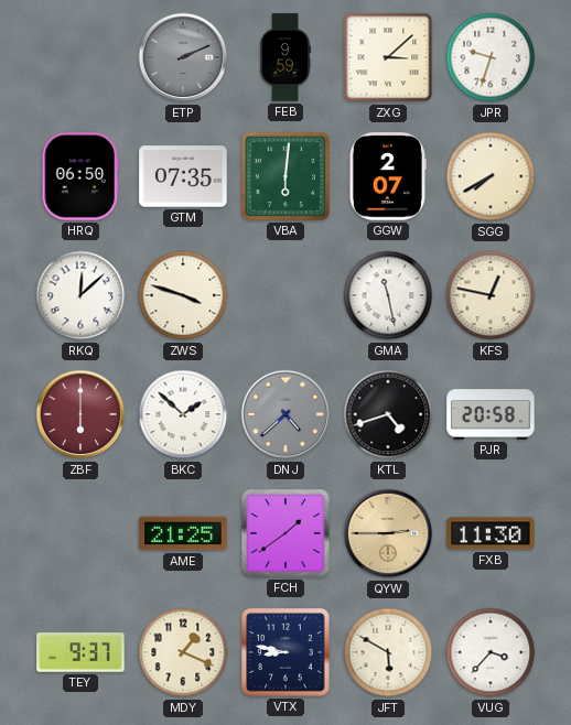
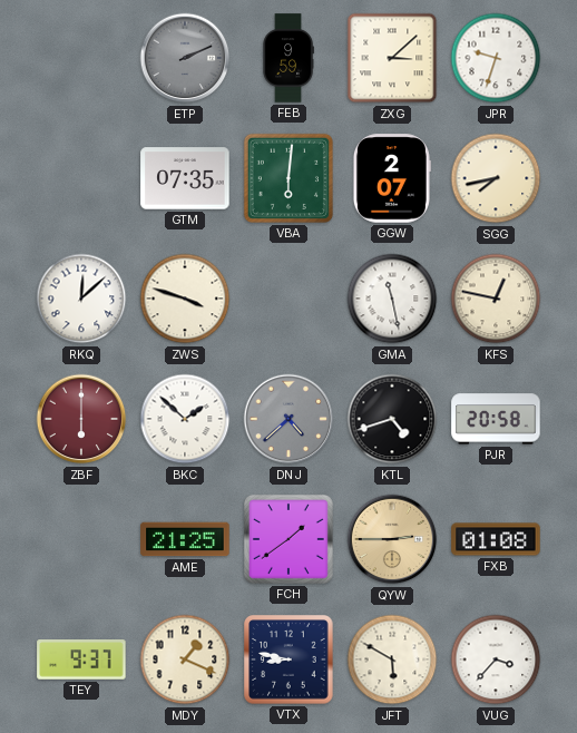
HRQ: 06:50 -> none (80, 176)
SGG: 7:40 -> 7:43 (496, 178)
FXB: 11:30 -> 01:08 (496, 539)
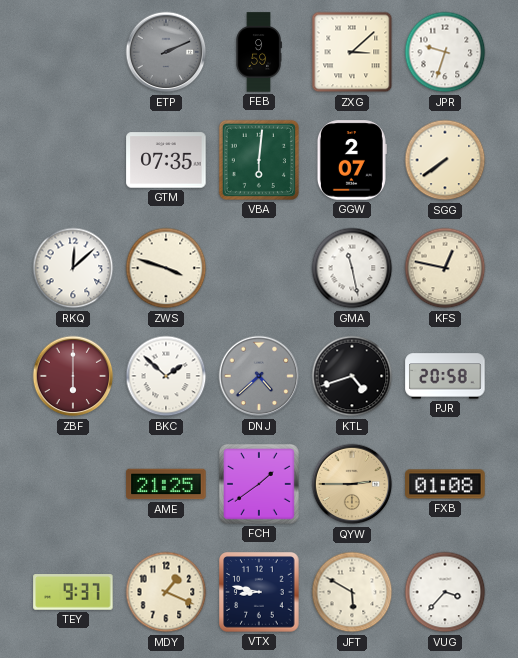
SGG: 7:43 -> 7:39 (445, 160)
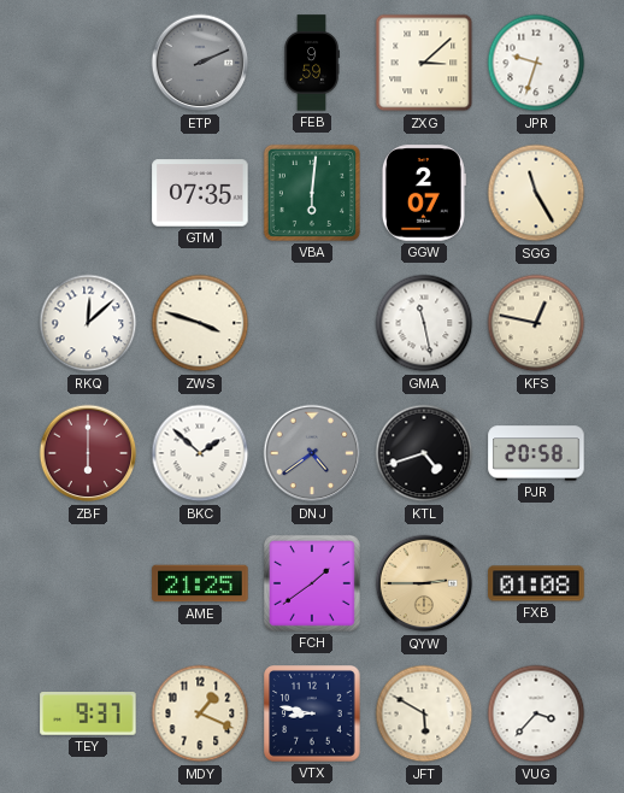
SGG: 7:39 -> 11:25 (536, 193)
DNJ: 4:38 -> 4:39 (312, 453)
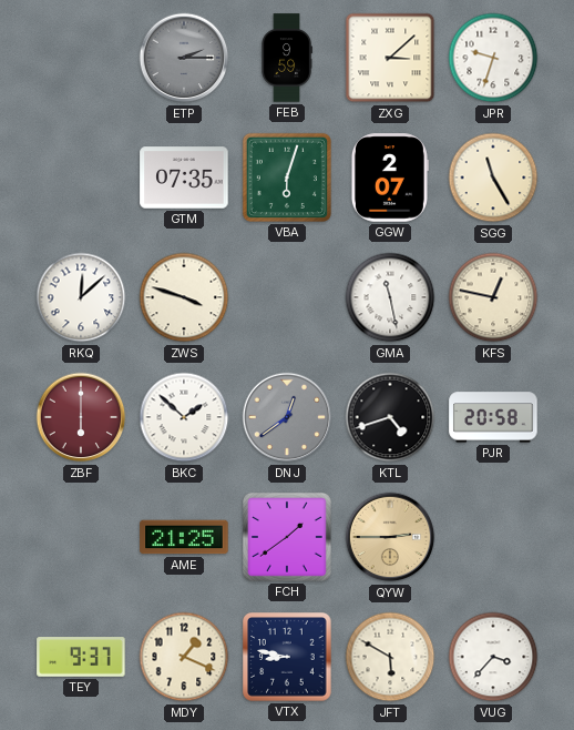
ETP: 2:11 -> 2:15 (184, 58)
VBA: 6:01 -> 6:03 (287, 178)
DNJ: 4:39 -> 12:39 (287, 417)
FXB: 01:08 -> none (536, 583)
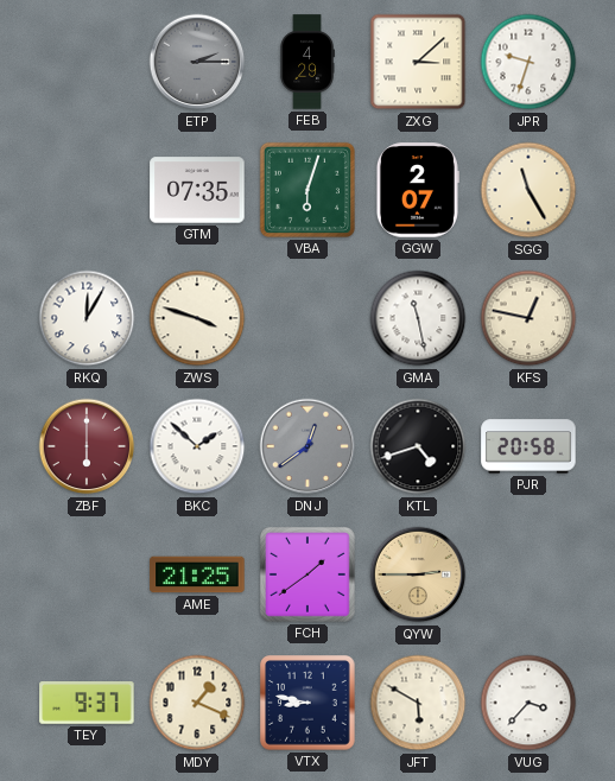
FEB: 9:59 -> 4:29 (307, 62)
RKQ: 12:08 -> 12:05 (87, 318)
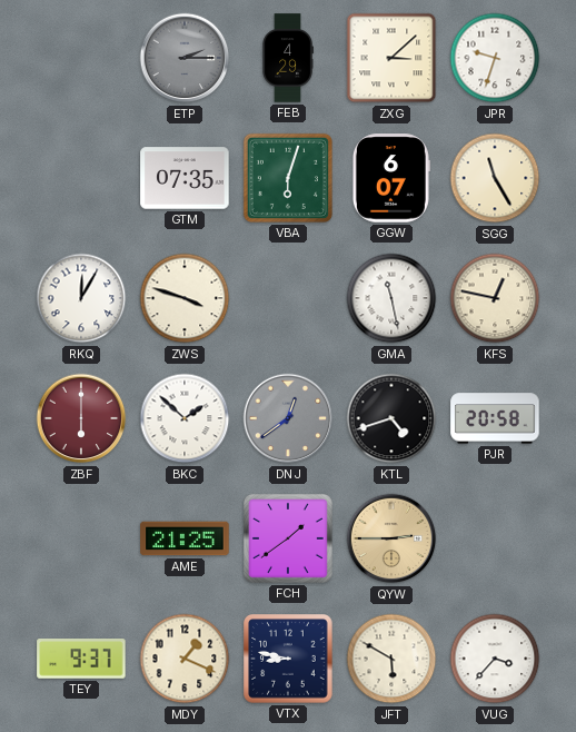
GGW: 2:07 -> 6:07 (390, 178)
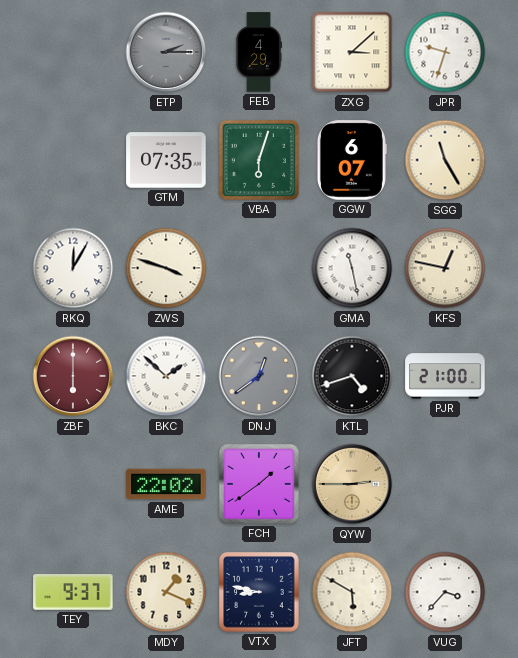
PJR: 20:58 -> 21:00 (445, 376)
AME: 21:25 -> 22:02 (166, 484)
